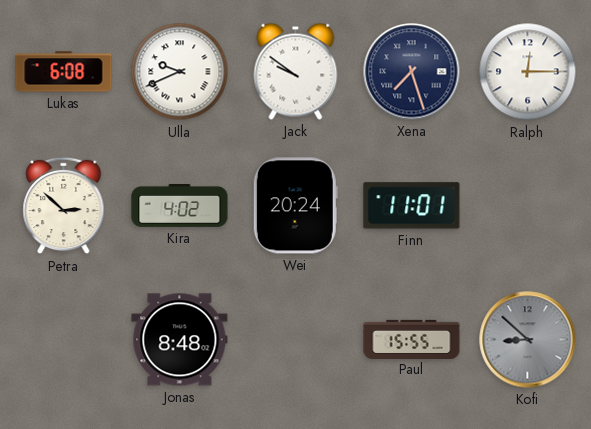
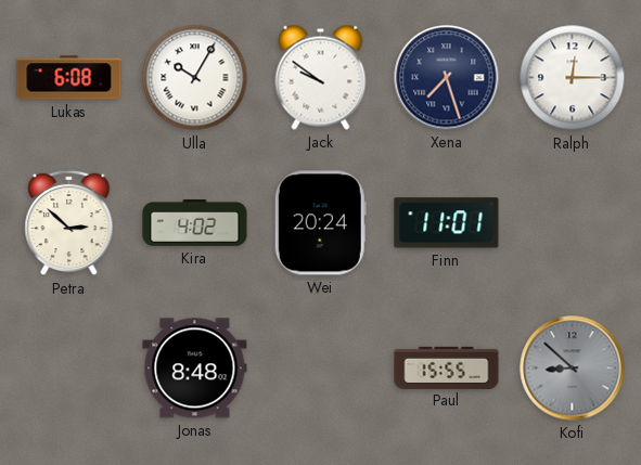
Ulla: 9:41 -> 10:05 (195, 78)
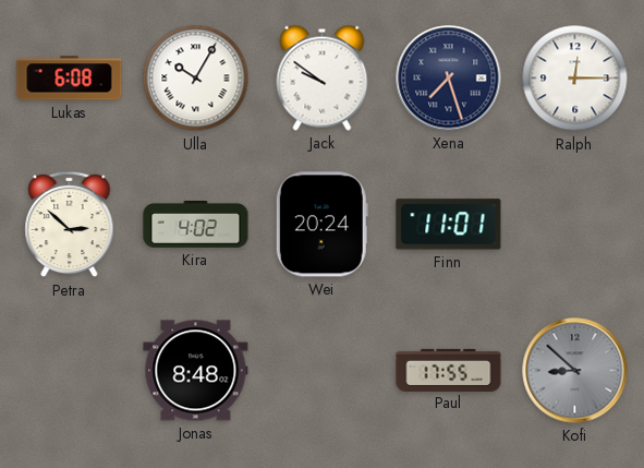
Paul: 15:55 -> 17:55 (449, 370)
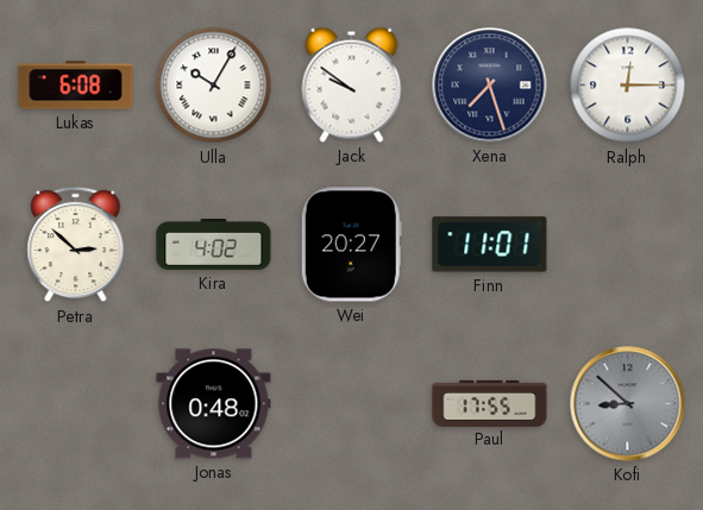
Wei: 20:24 -> 20:27 (351, 245)
Jonas: 8:48 -> 0:48 (214, 404)
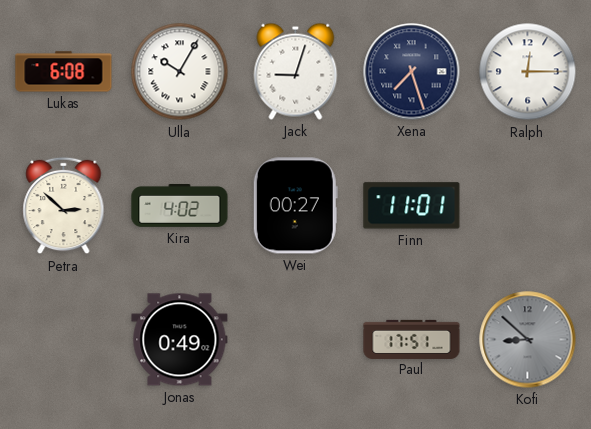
Jack: 9:51 -> 9:03 (296, 71)
Wei: 20:27 -> 00:27 (295, 206)
Jonas: 0:48 -> 0:49 (180, 340)
Paul: 17:55 -> 17:51 (412, 339)
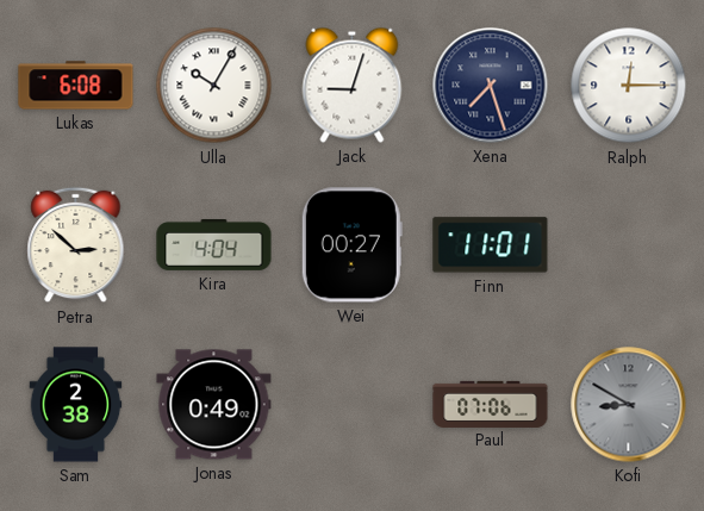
Kira: 4:02 -> 4:04 (214, 244)
Sam: none -> 2:38 (76, 405)
Paul: 17:51 -> 07:06 (491, 404)
Kofi: 8:52 -> 8:50 (629, 405)
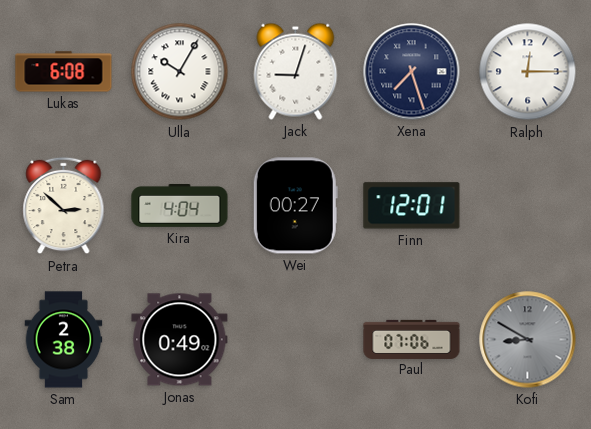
Finn: 11:01 -> 12:01 (412, 206)
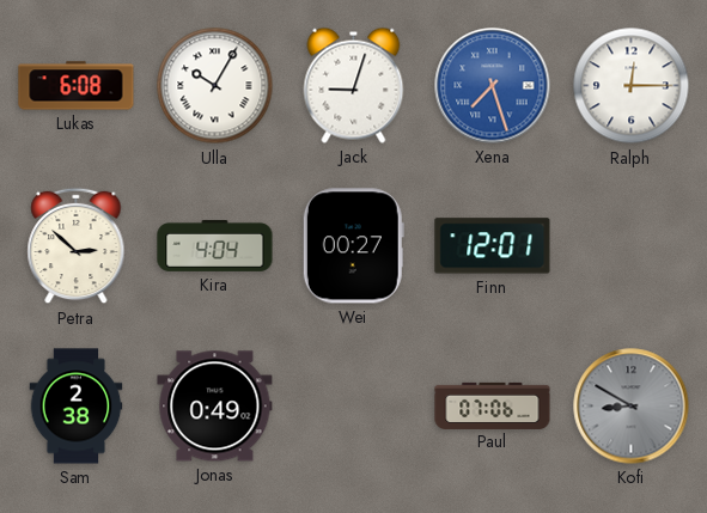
Xena dial: navy -> blue (493, 86)
